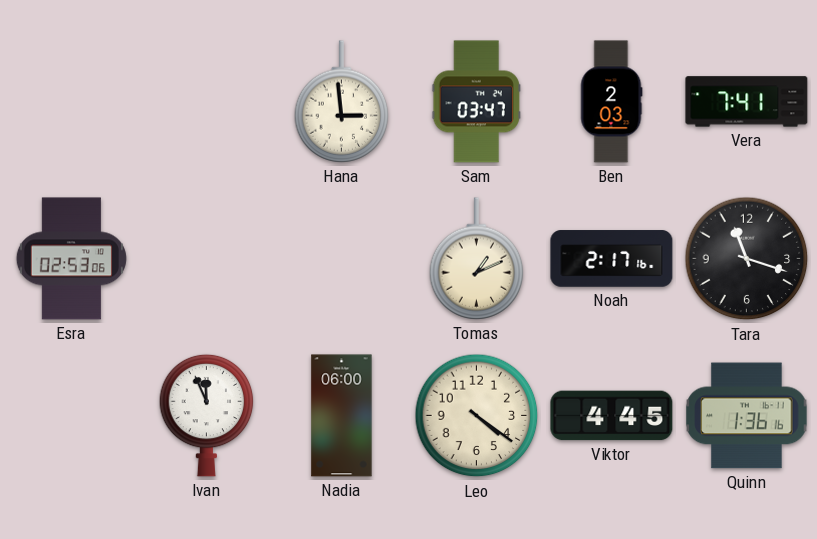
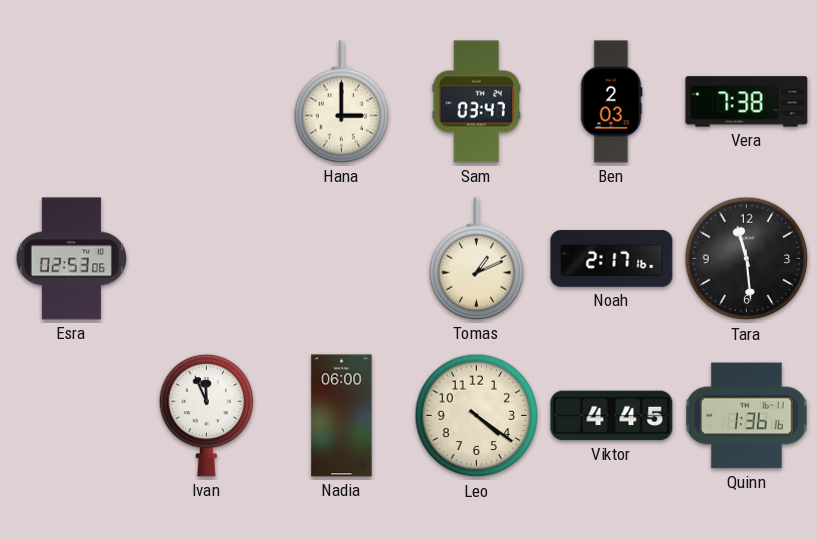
Hana: 2:59 -> 3:00 (342, 102)
Vera: 7:41 -> 7:38 (747, 102)
Tara: 11:18 -> 11:29 (747, 259)
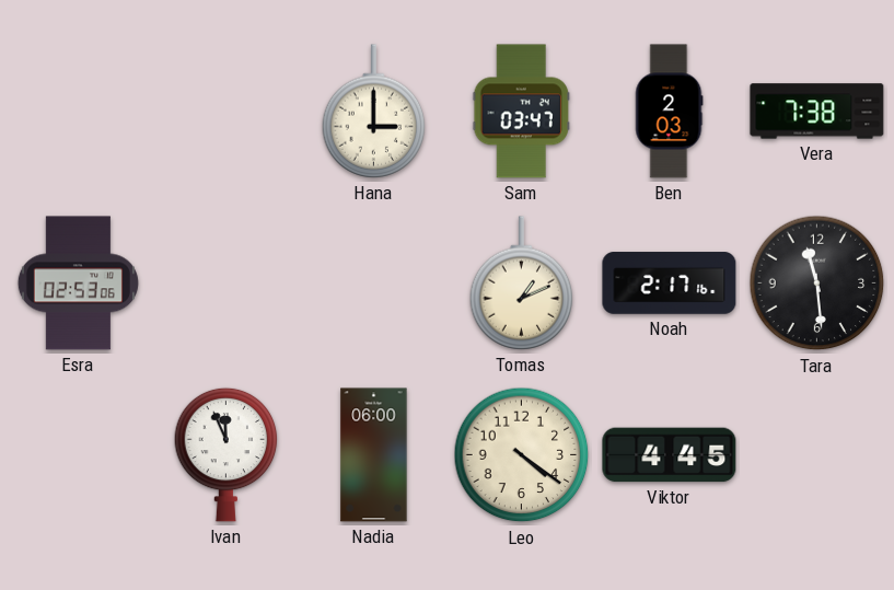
Quinn: 1:36 -> none (747, 416)
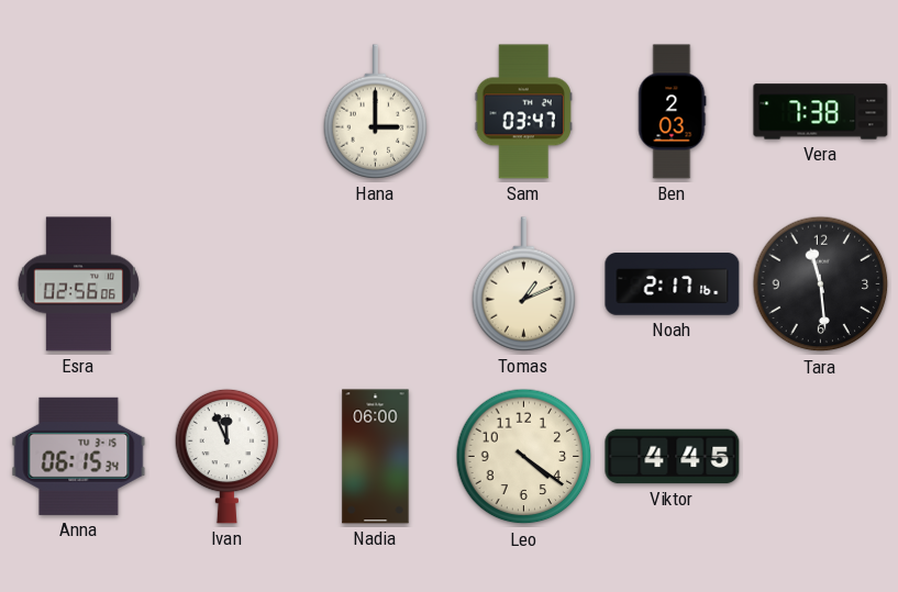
Esra: 02:53 -> 02:56 (78, 284)
Anna: none -> 06:15 (79, 456)
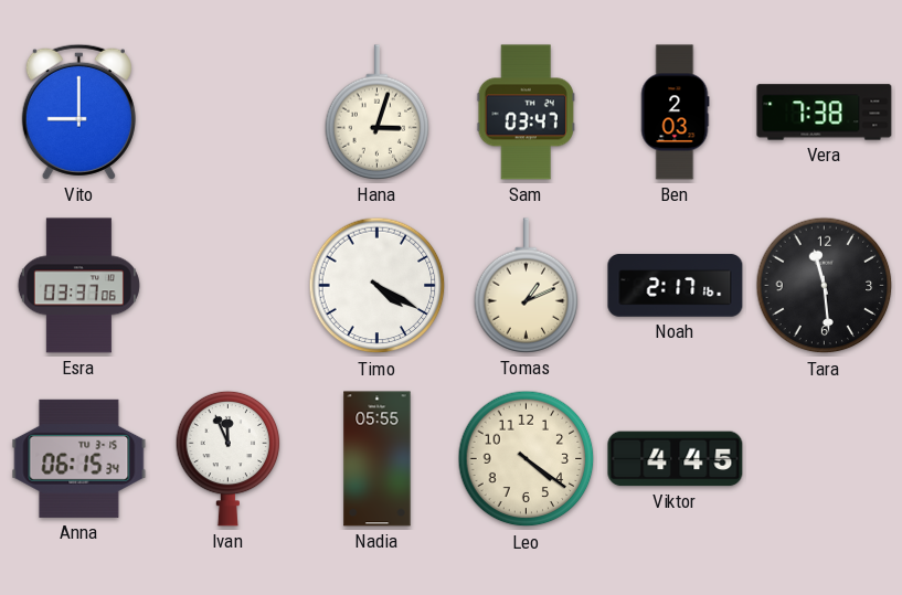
Vito: none -> 9:00 (78, 111)
Hana: 3:00 -> 3:03 (378, 113)
Esra: 02:56 -> 03:37 (78, 286)
Timo: none -> 4:20 (378, 286)
Nadia: 06:00 -> 05:55 (378, 459)
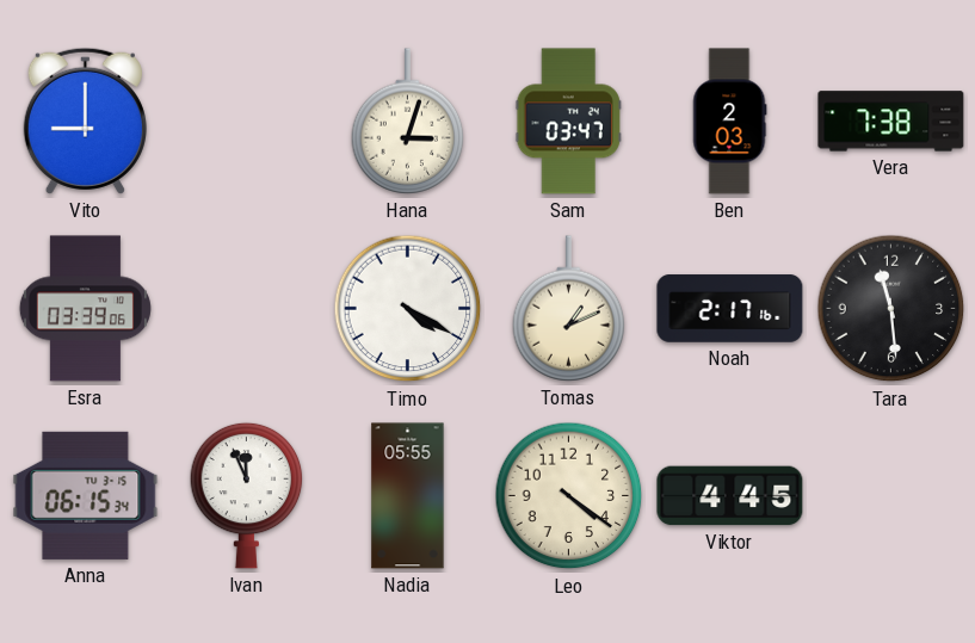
Esra: 03:37 -> 03:39 (85, 309)
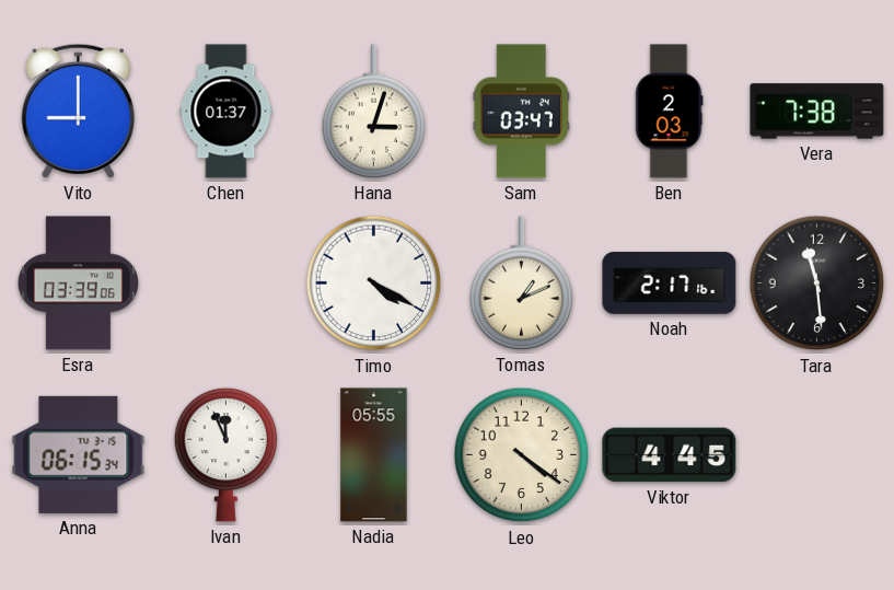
Chen: none -> 01:37 (227, 112)
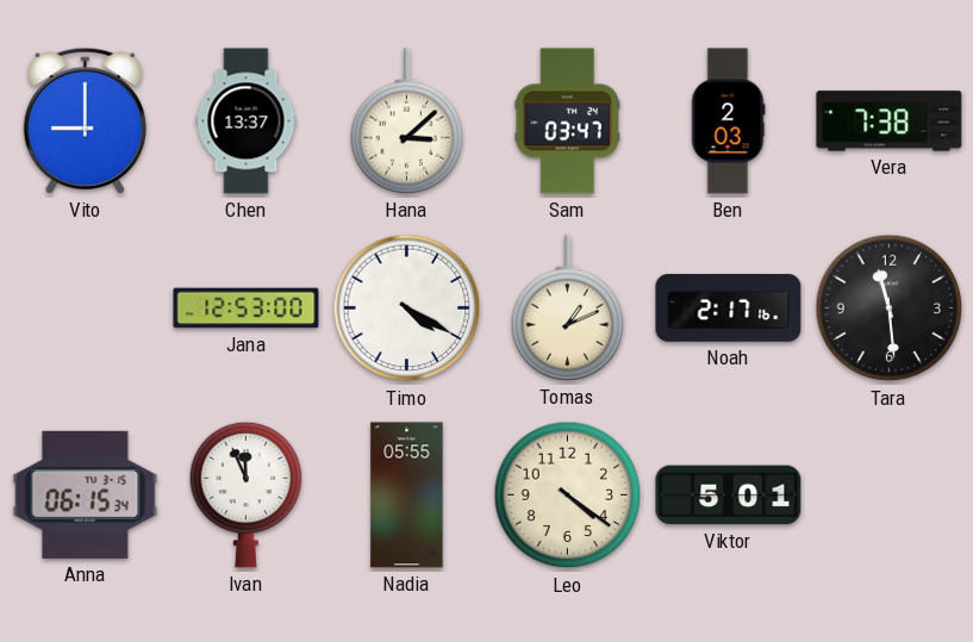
Chen: 01:37 -> 13:37 (247, 121)
Hana: 3:03 -> 3:08 (407, 121)
Esra: 03:39 -> none (78, 284)
Jana: none -> 12:53 (247, 308)
Viktor: 4:45 -> 5:01 (729, 495)
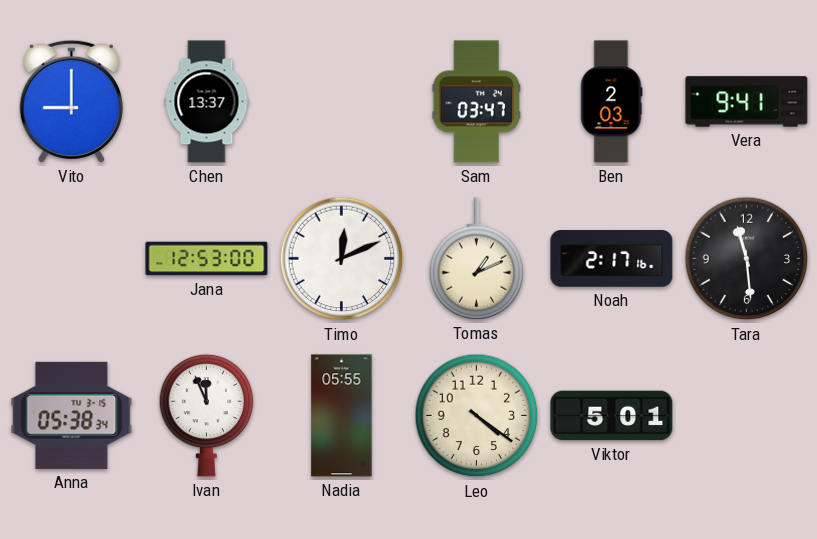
Hana: 3:08 -> none (407, 121)
Vera: 7:38 -> 9:41 (747, 102)
Timo: 4:20 -> 12:11 (342, 259)
Anna: 06:15 -> 05:38 (72, 415)
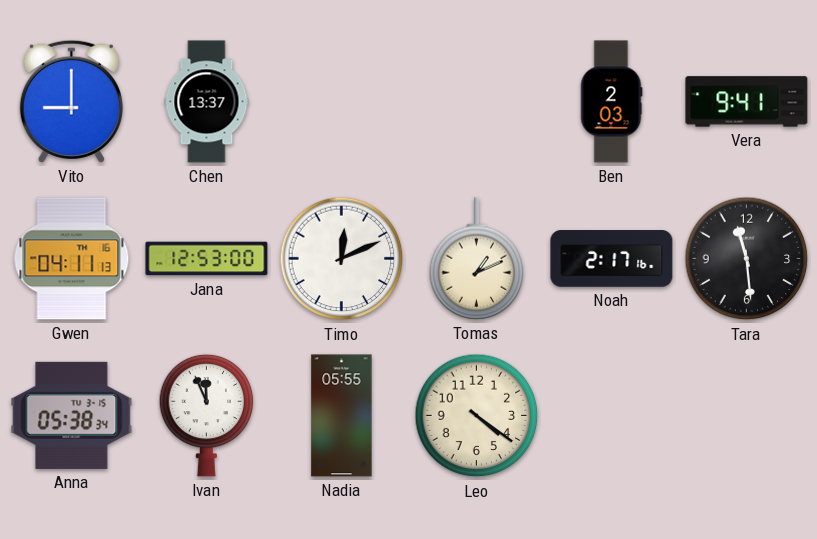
Sam: 03:47 -> none (476, 102)
Gwen: none -> 04:11 (72, 259)
Viktor: 5:01 -> none (612, 416)
